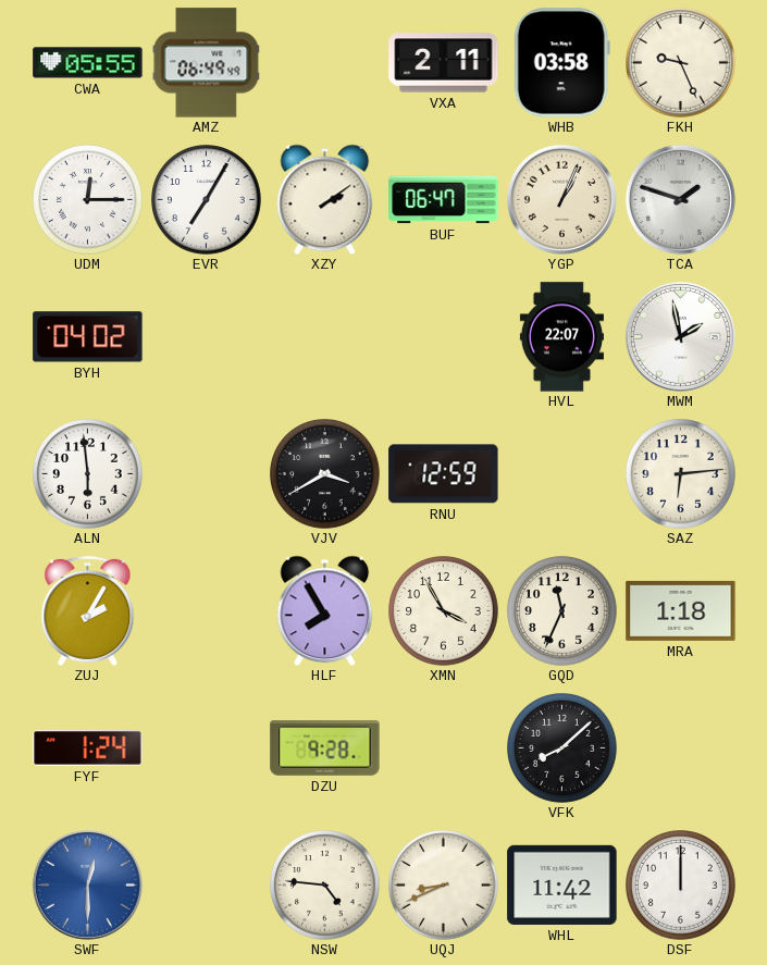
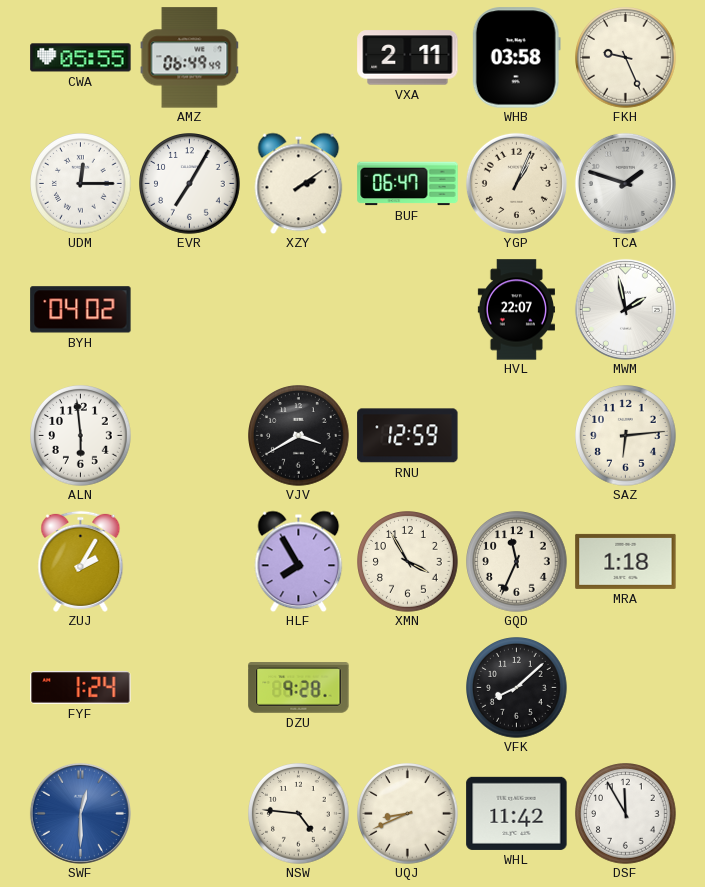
DSF: 12:00 -> 11:55 (626, 814)
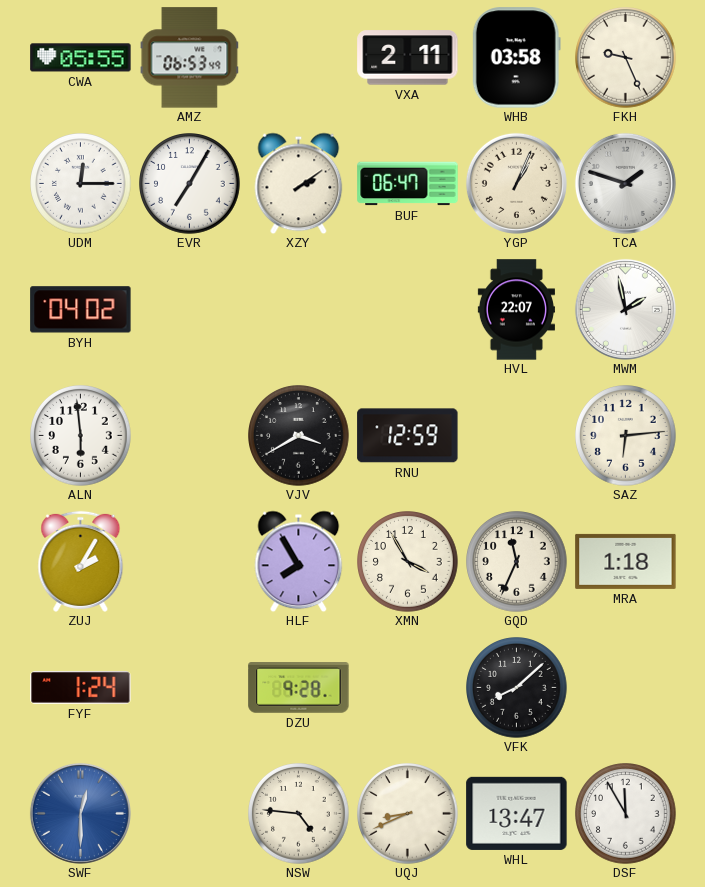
AMZ: 06:49 -> 06:53 (190, 58)
WHL: 11:42 -> 13:47 (517, 813)
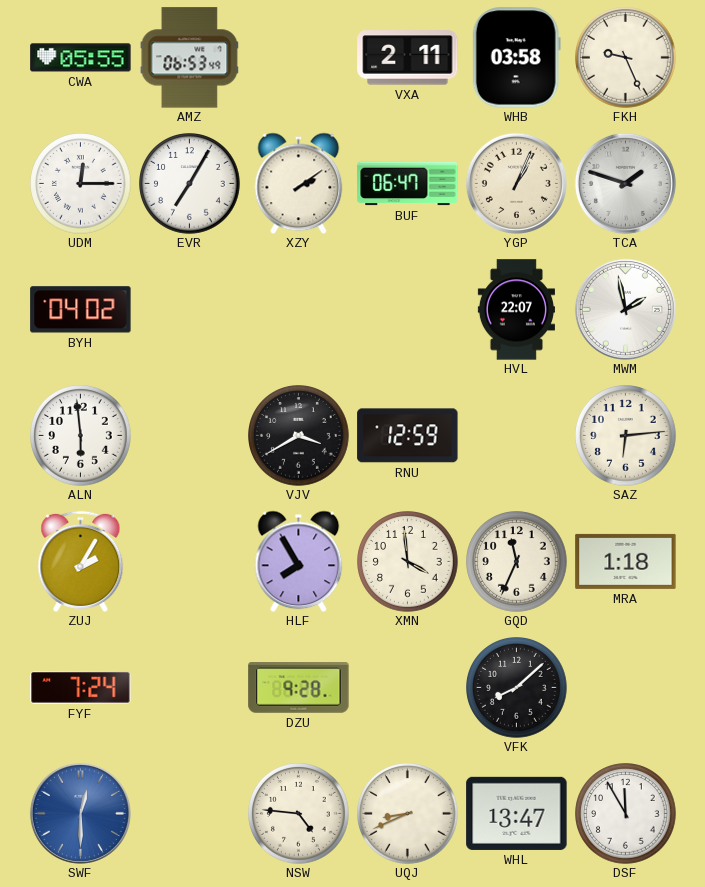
XMN: 3:55 -> 3:59 (408, 562)
FYF: 1:24 -> 7:24 (81, 688)
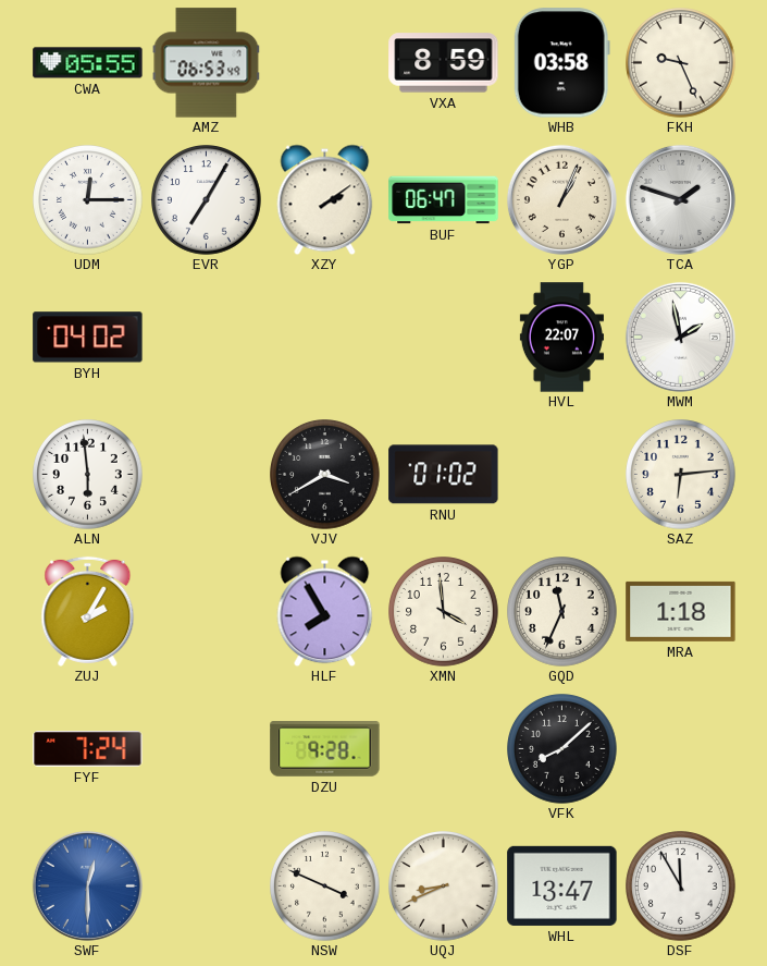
VXA: 2:11 -> 8:59 (444, 63)
RNU: 12:59 -> 01:02 (444, 475)
NSW: 4:46 -> 3:49 (325, 886)
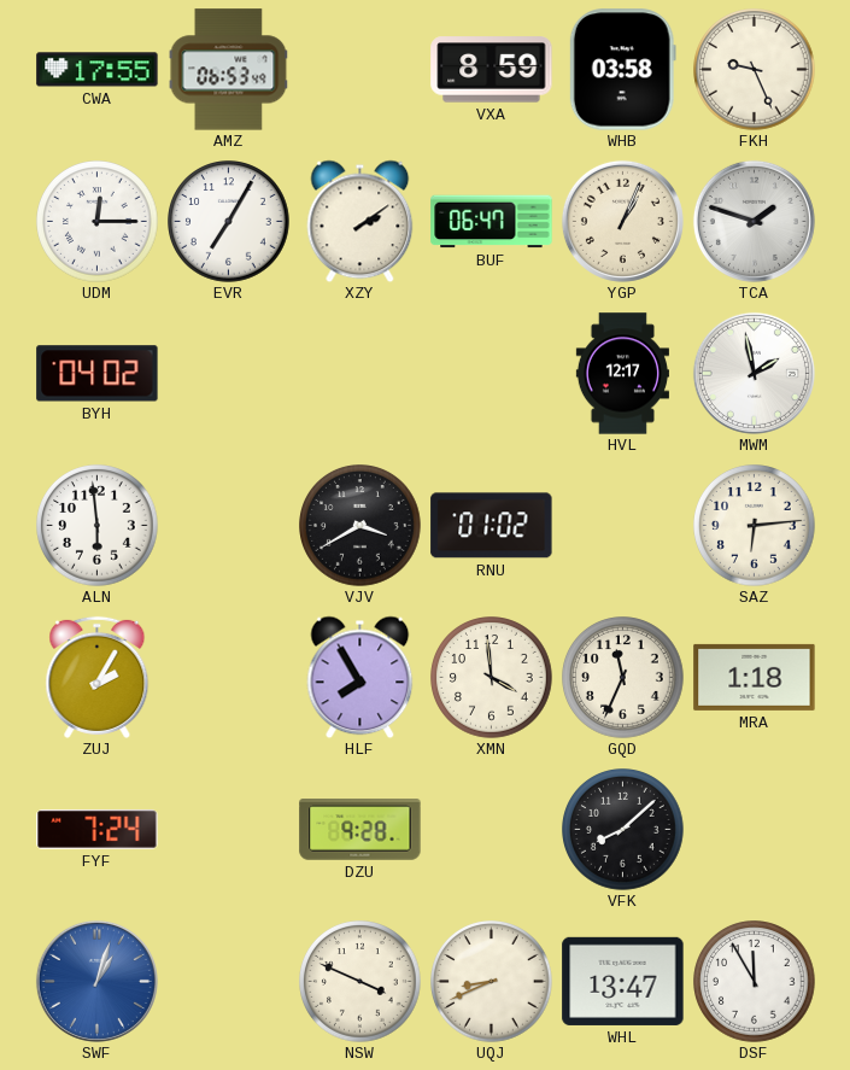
CWA: 05:55 -> 17:55 (98, 70)
HVL: 22:07 -> 12:17 (622, 374)
SWF: 12:30 -> 1:03 (96, 981)
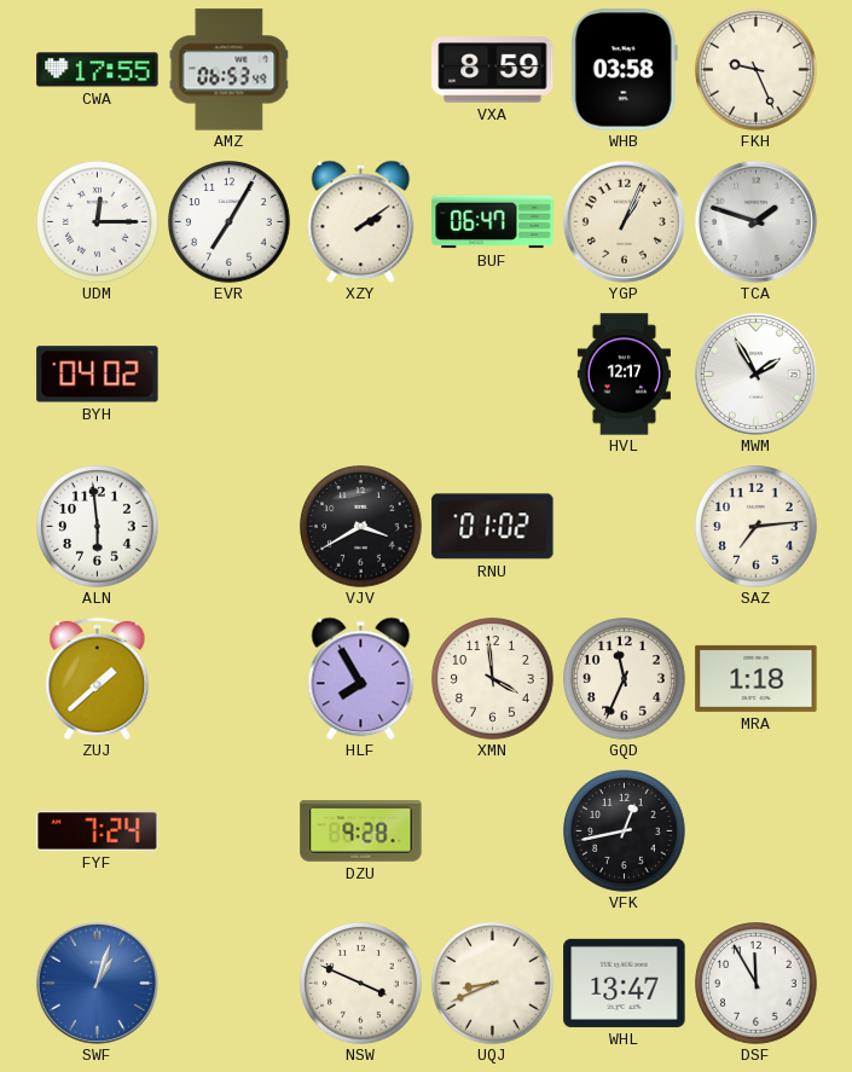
MWM: 1:58 -> 1:55 (755, 373)
SAZ: 6:14 -> 7:14 (757, 527)
ZUJ: 2:05 -> 1:38 (98, 678)
VFK: 8:08 -> 12:43 (625, 831)
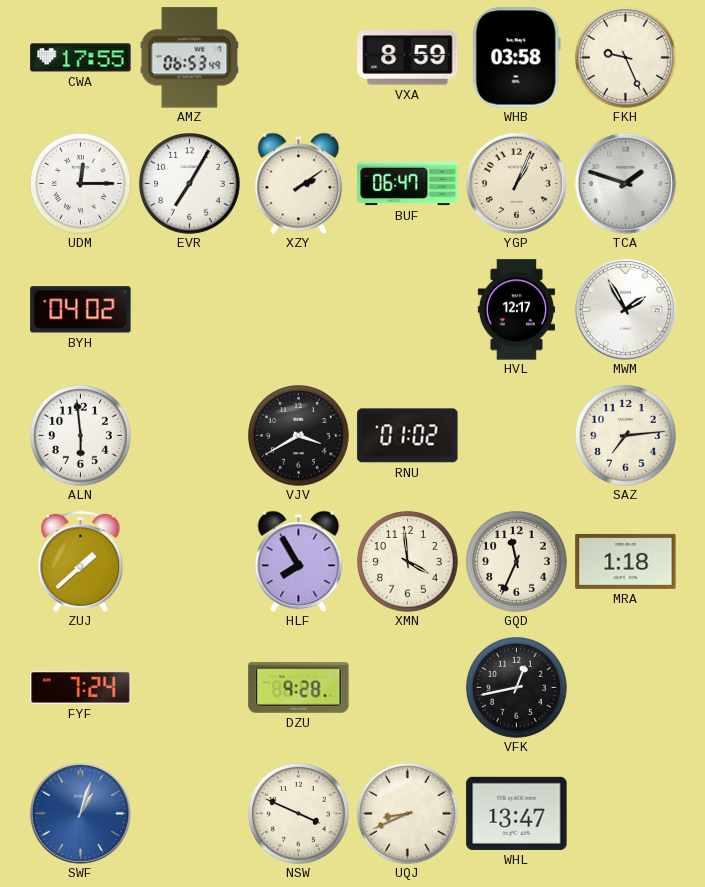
DSF: 11:55 -> none (757, 984)
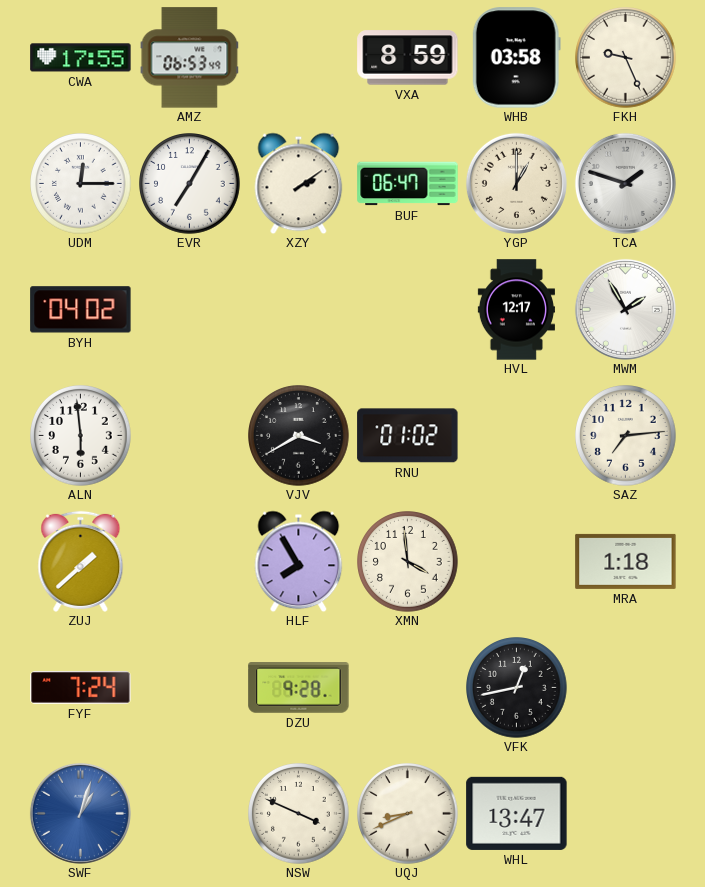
YGP: 1:04 -> 1:00 (516, 183)
GQD: 11:34 -> none (517, 562)
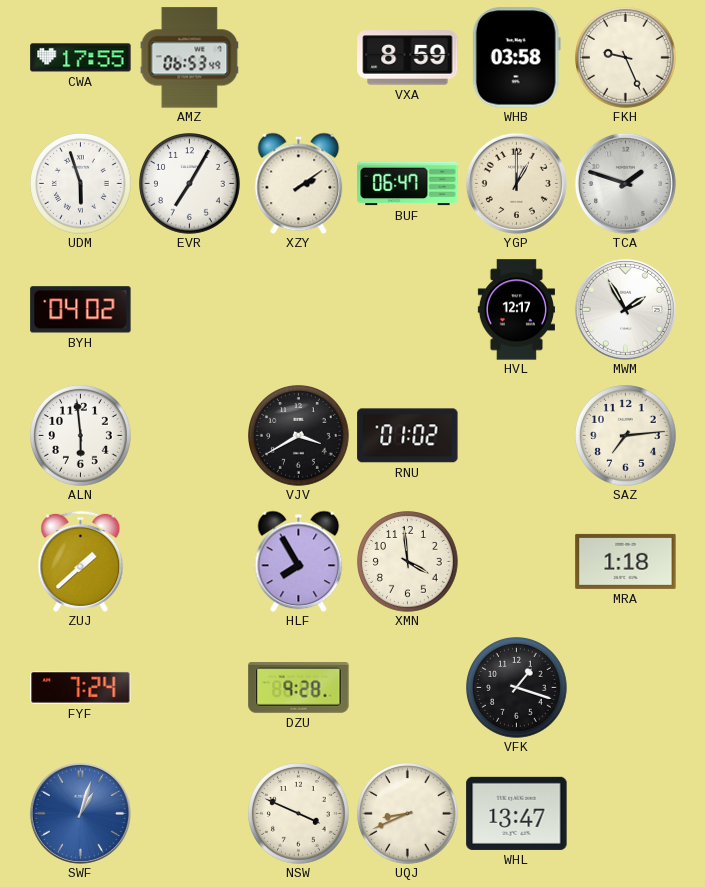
UDM: 12:15 -> 5:57 (81, 184)
VFK: 12:43 -> 1:18 (517, 688)
